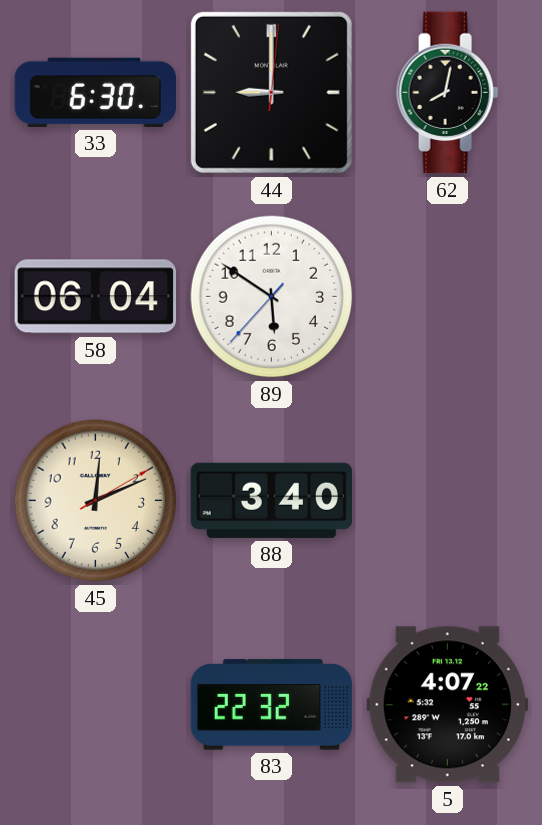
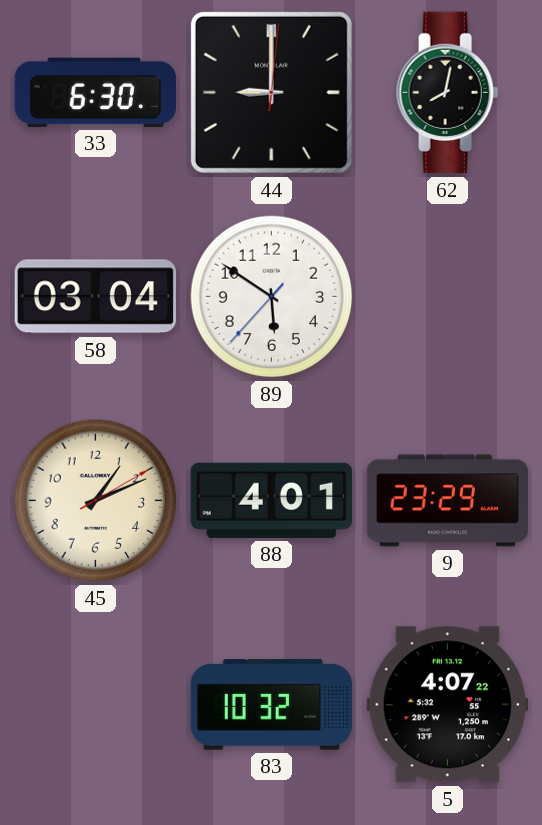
58: 06:04 -> 03:04 (95, 297)
45: 12:11 -> 1:11 (96, 501)
88: 3:40 -> 4:01 (271, 500)
9: none -> 23:29 (448, 501)
83: 22:32 -> 10:32 (272, 705)
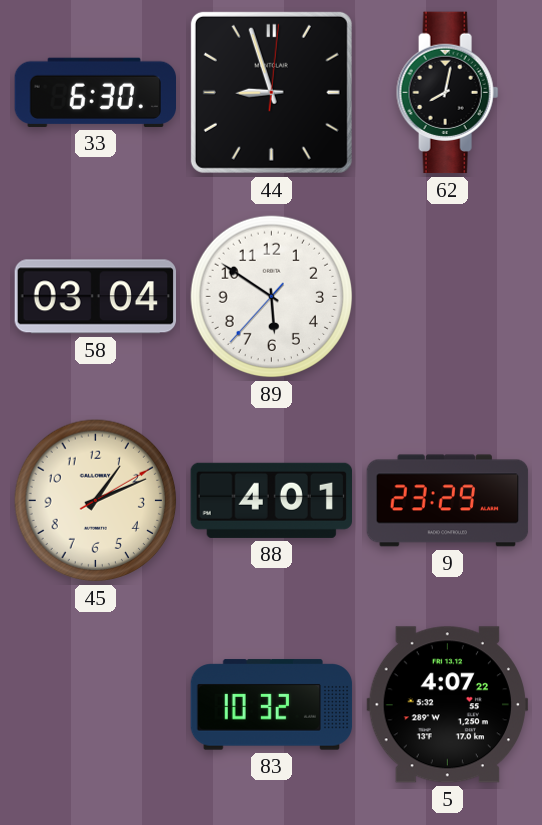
44: 9:00 -> 8:57 (271, 92)
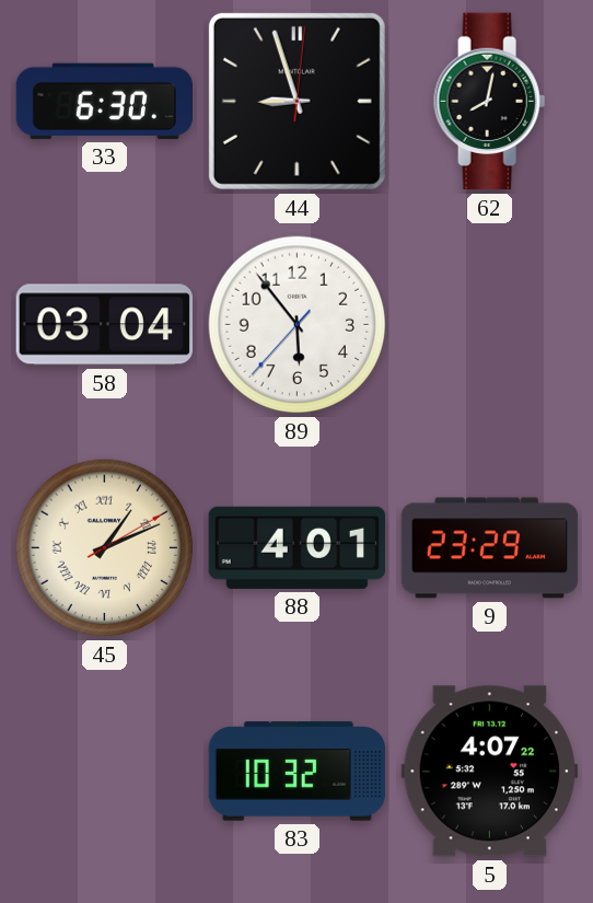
89: 5:50 -> 5:53 (298, 325)
45 numerals: Arabic -> Roman (105, 548)
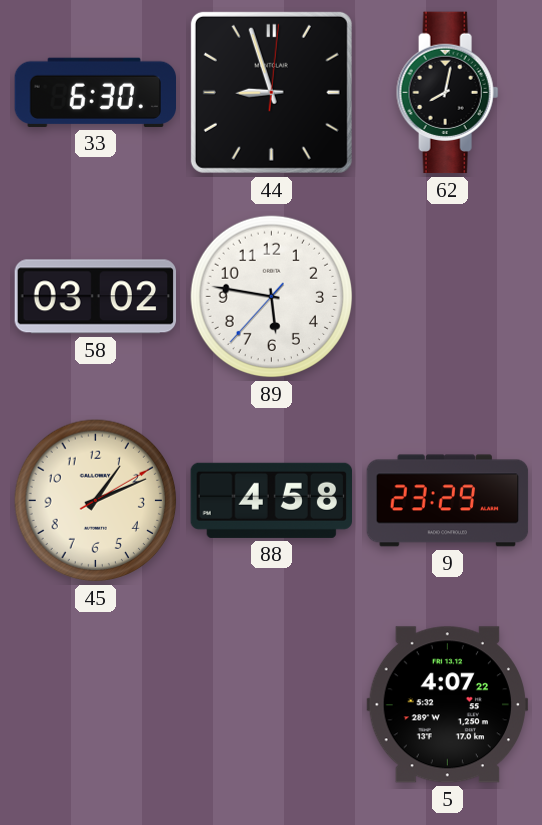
58: 03:04 -> 03:02 (95, 297)
89: 5:53 -> 5:46 (272, 297)
45 numerals: Roman -> Arabic (96, 501)
88: 4:01 -> 4:58 (271, 500)
83: 10:32 -> none (298, 772)
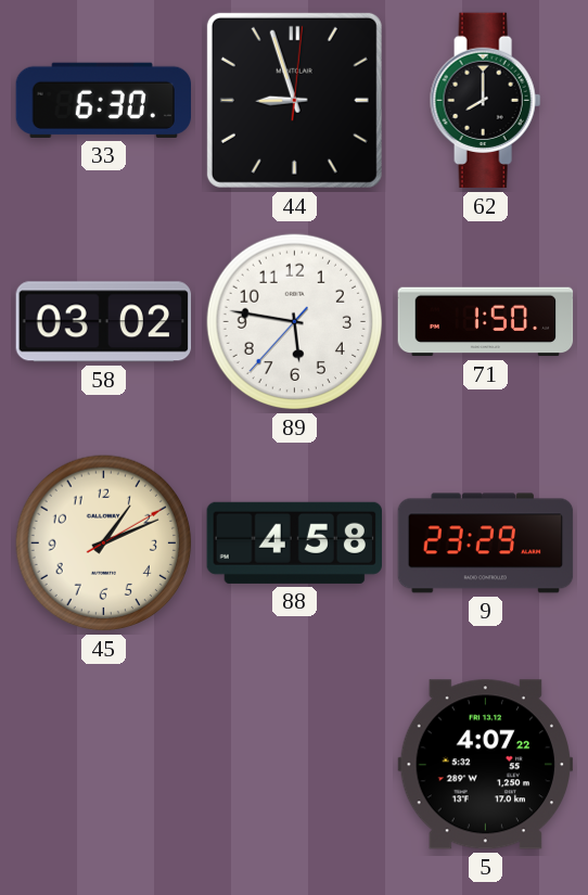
62: 8:02 -> 8:00 (486, 101)
71: none -> 1:50 (486, 322)
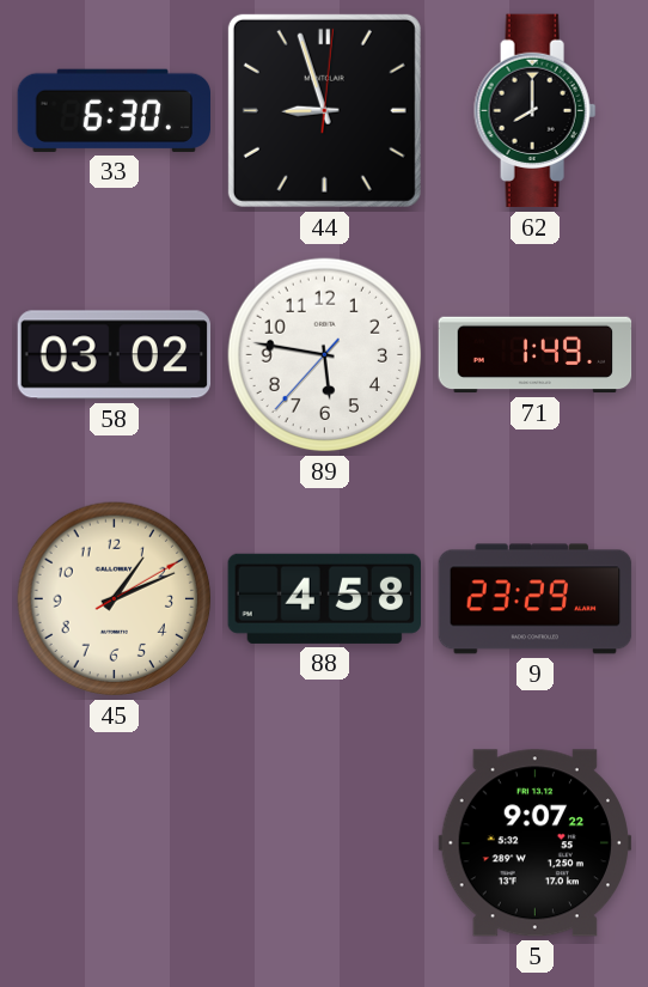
71: 1:50 -> 1:49 (536, 355)
5: 4:07 -> 9:07 (536, 843)
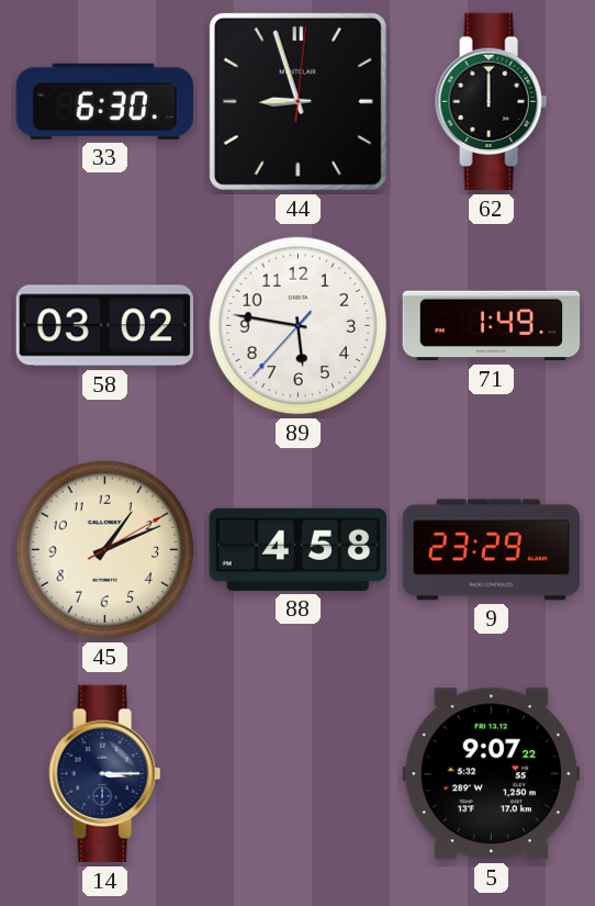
62: 8:00 -> 12:00 (492, 102)
14: none -> 3:15 (105, 774)
